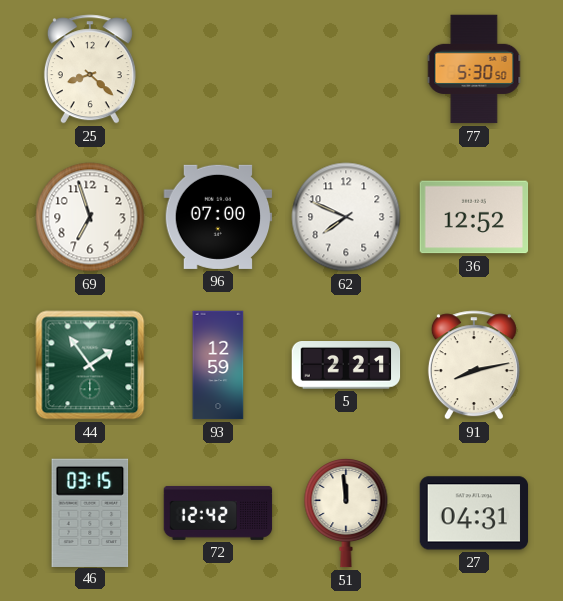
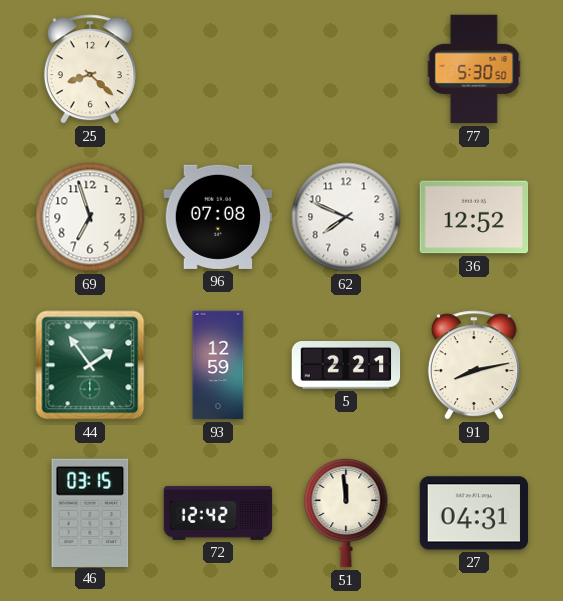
96: 07:00 -> 07:08 (218, 217)
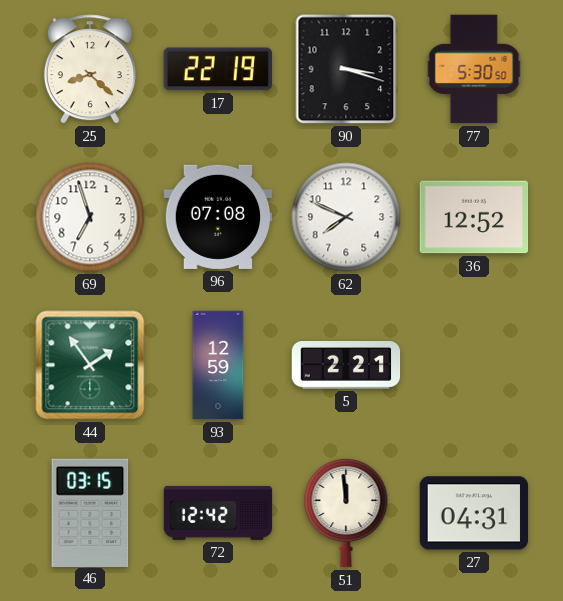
17: none -> 22:19 (217, 69)
90: none -> 3:18 (346, 69)
91: 8:13 -> none (474, 365)
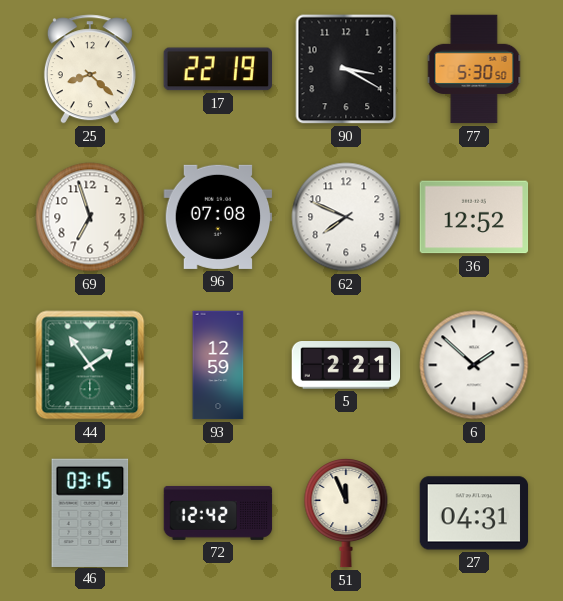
90: 3:18 -> 3:20 (346, 69)
6: none -> 1:52 (474, 365)
51: 11:59 -> 11:56 (346, 513)
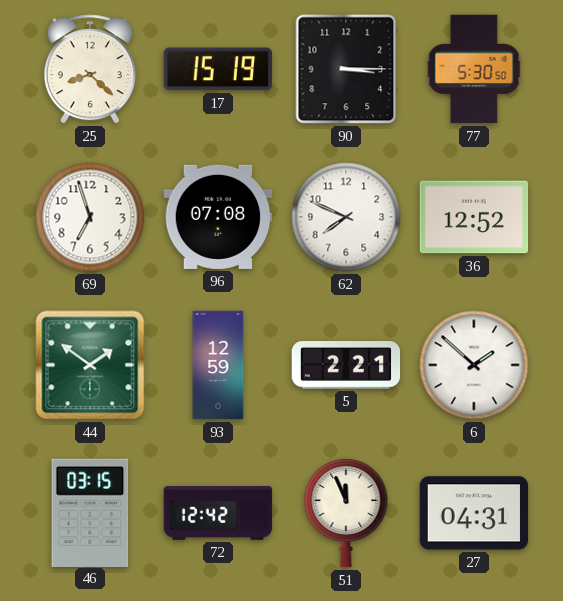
17: 22:19 -> 15:19 (217, 69)
90: 3:20 -> 3:15 (346, 69)
44: 1:54 -> 1:51 (90, 365)
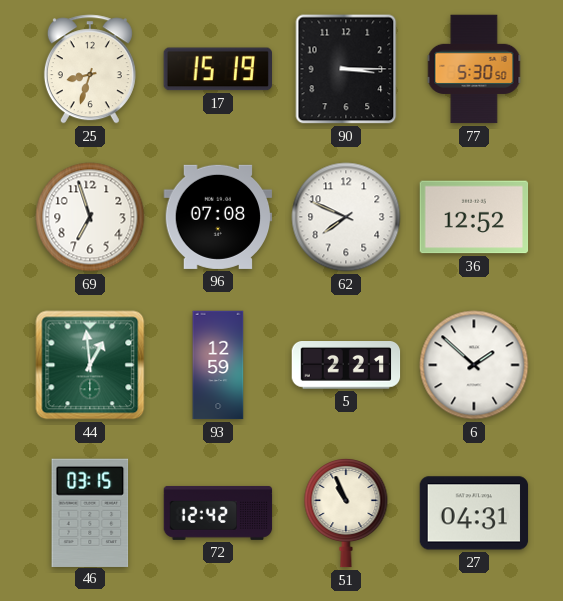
25: 8:22 -> 8:33 (90, 69)
44: 1:51 -> 12:59 (90, 365)
51: 11:56 -> 10:56 (346, 513)
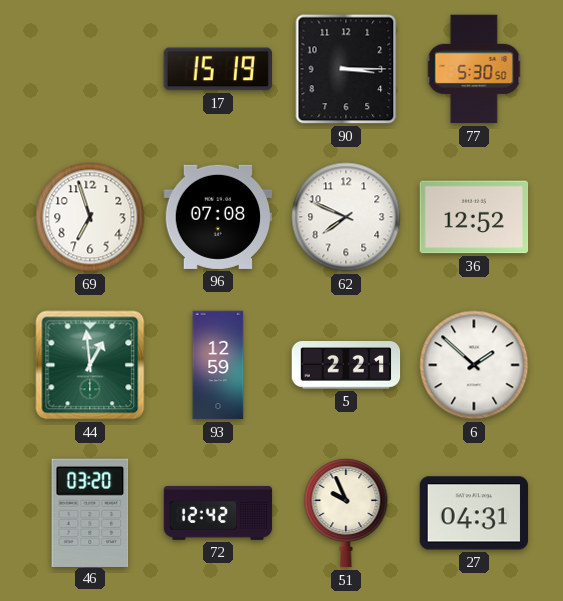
25: 8:33 -> none (90, 69)
46: 03:15 -> 03:20 (90, 512)
51: 10:56 -> 9:56 (346, 513)
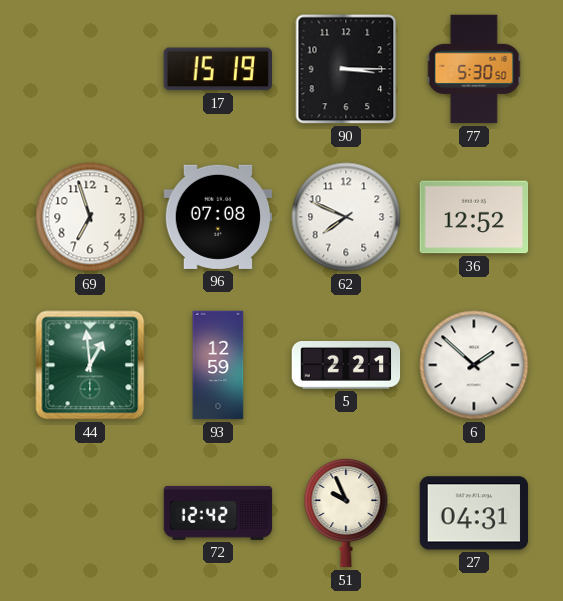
46: 03:20 -> none (90, 512)
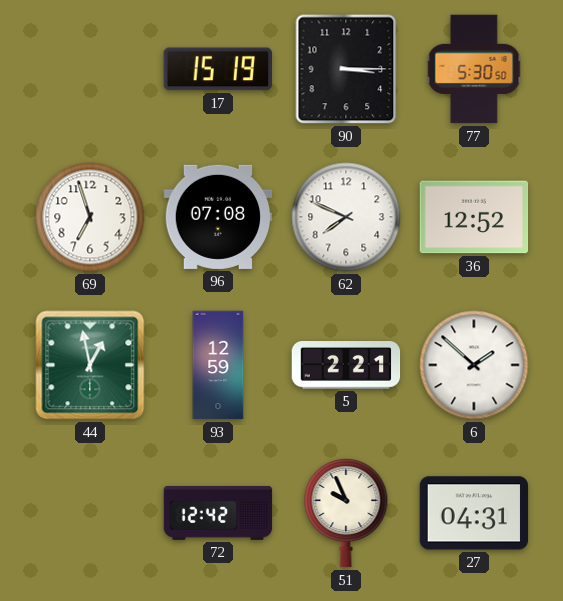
44: 12:59 -> 12:58 (90, 365)
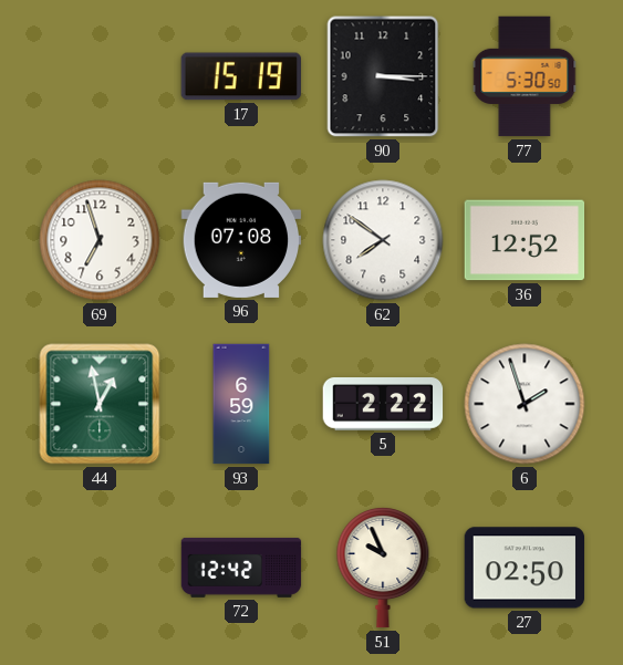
62: 7:49 -> 7:51 (383, 240)
93: 12:59 -> 6:59 (241, 404)
5: 2:21 -> 2:22 (383, 405)
6: 1:52 -> 1:57 (525, 404)
27: 04:31 -> 02:50 (525, 568)
